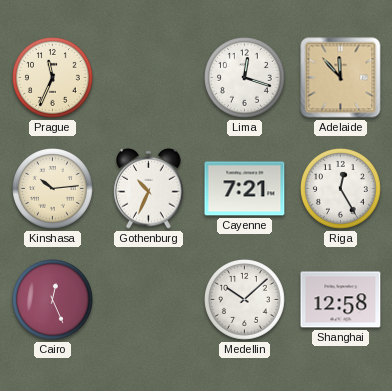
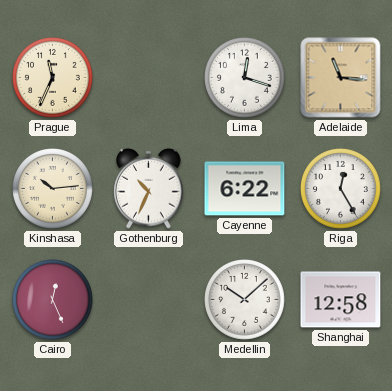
Adelaide: 11:53 -> 11:16 (341, 78)
Cayenne: 7:21 -> 6:22 (245, 189)
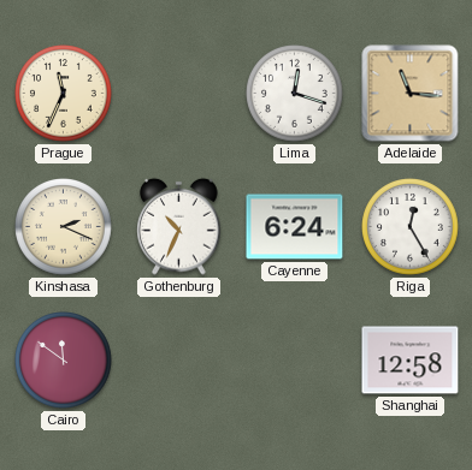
Kinshasa: 10:14 -> 2:19 (64, 227)
Cayenne: 6:22 -> 6:24 (295, 227)
Cairo: 12:26 -> 11:51 (64, 361)
Medellin: 10:08 -> none (245, 300)
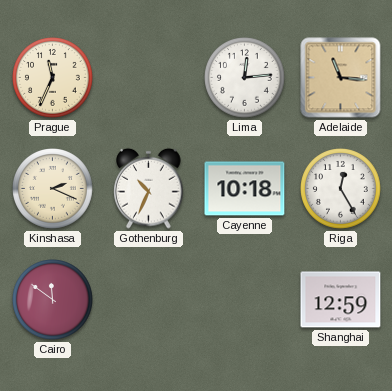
Lima: 12:18 -> 12:14 (245, 78)
Cayenne: 6:24 -> 10:18 (245, 189)
Shanghai: 12:58 -> 12:59 (341, 300)
